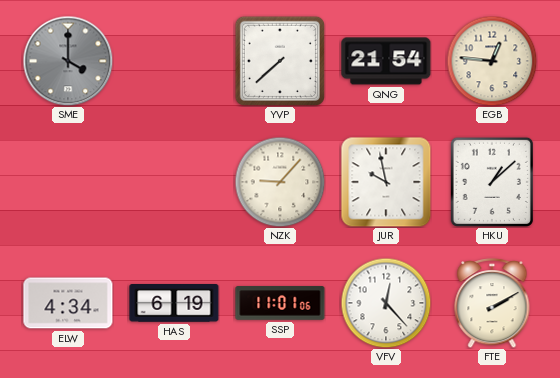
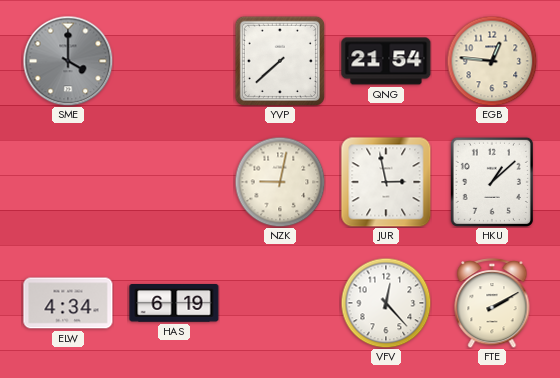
NZK: 9:07 -> 9:02 (280, 182)
JUR: 9:58 -> 2:58 (386, 182)
SSP: 11:01 -> none (280, 303)
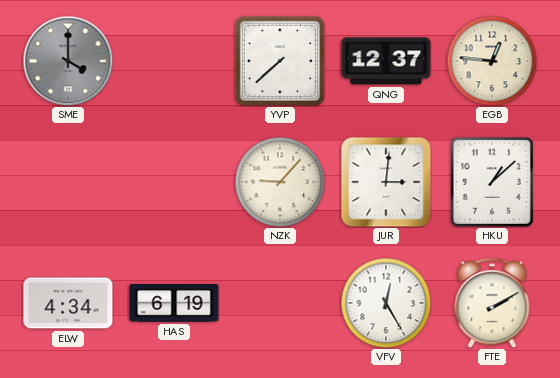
QNG: 21:54 -> 12:37 (386, 61)
NZK: 9:02 -> 9:07 (280, 182)
JUR: 2:58 -> 3:01 (386, 182)
VFV: 12:23 -> 12:25 (386, 303)
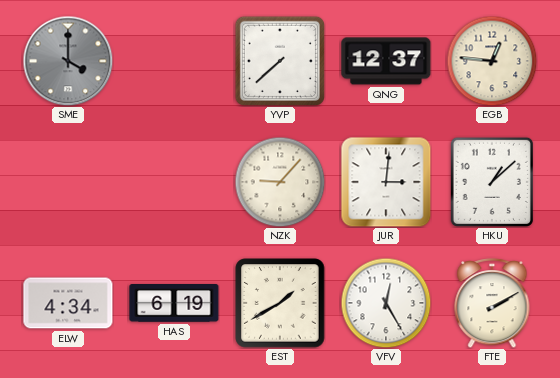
EST: none -> 1:40 (280, 303)
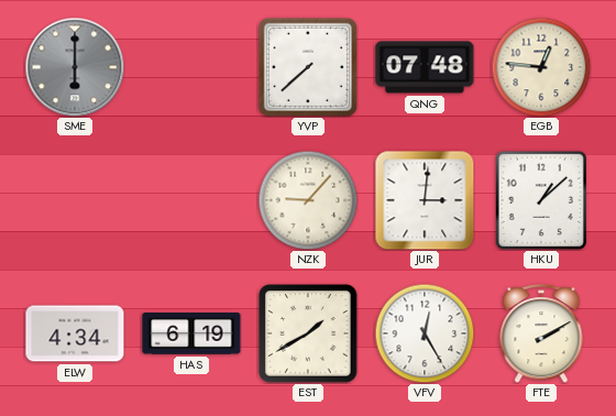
SME: 4:00 -> 6:00 (75, 67)
QNG: 12:37 -> 07:48 (425, 67)
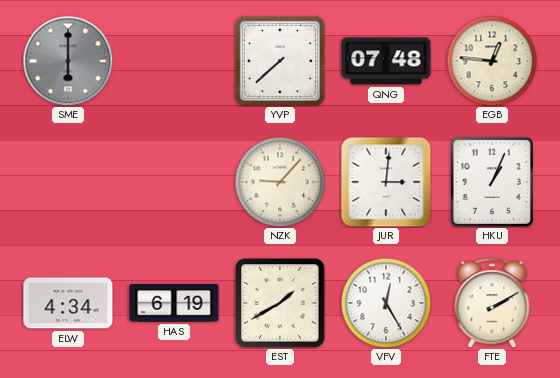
HKU: 1:08 -> 1:04 (492, 182)
